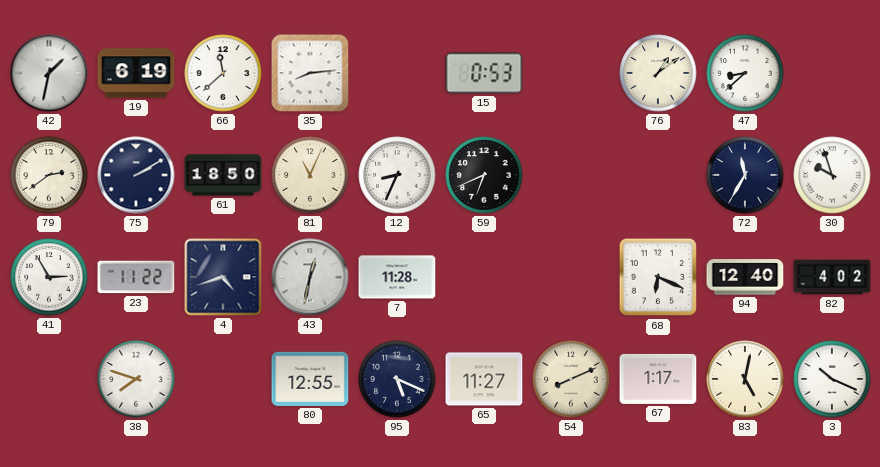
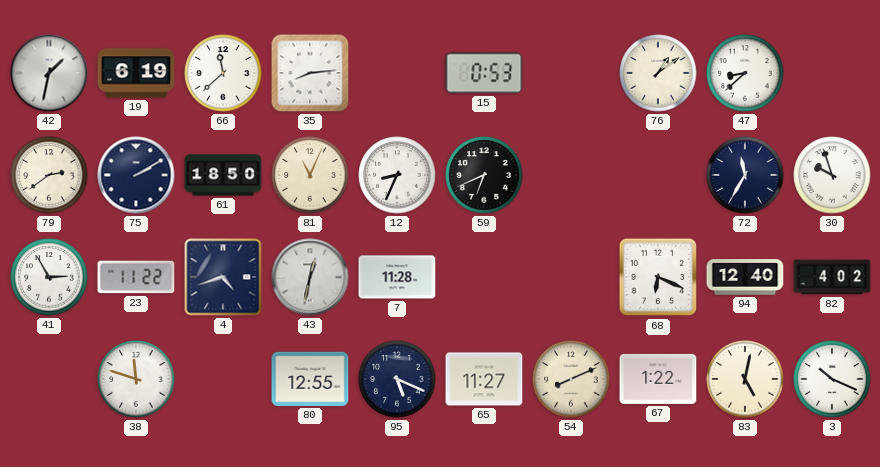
38: 7:48 -> 11:48 (136, 379)
67: 1:17 -> 1:22 (658, 379)
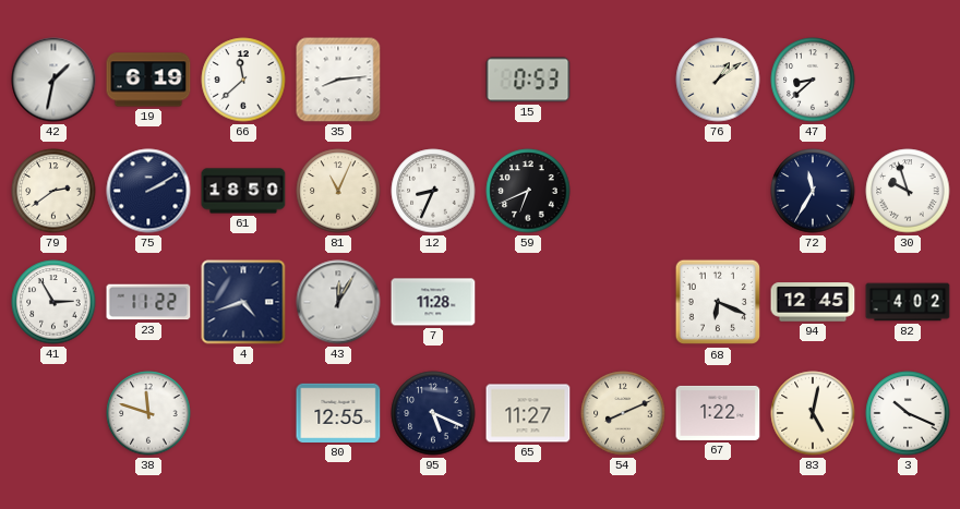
43: 12:32 -> 12:05 (338, 302)
94: 12:40 -> 12:45 (813, 302)
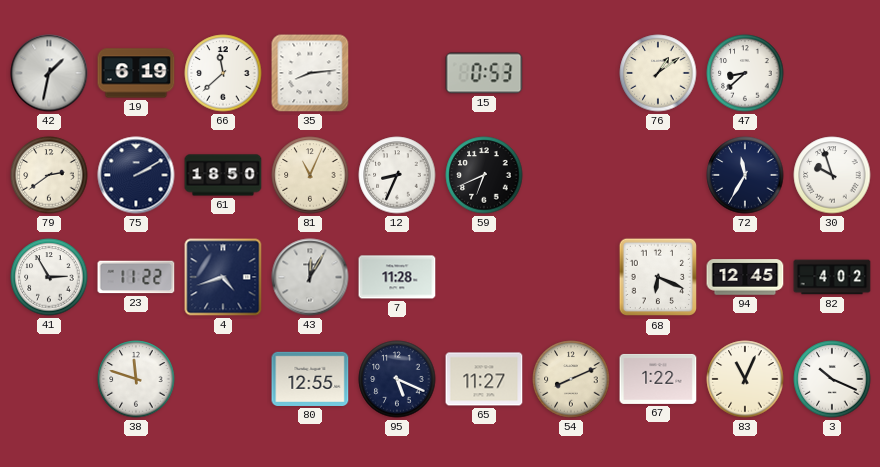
83: 5:02 -> 11:04 (745, 379)
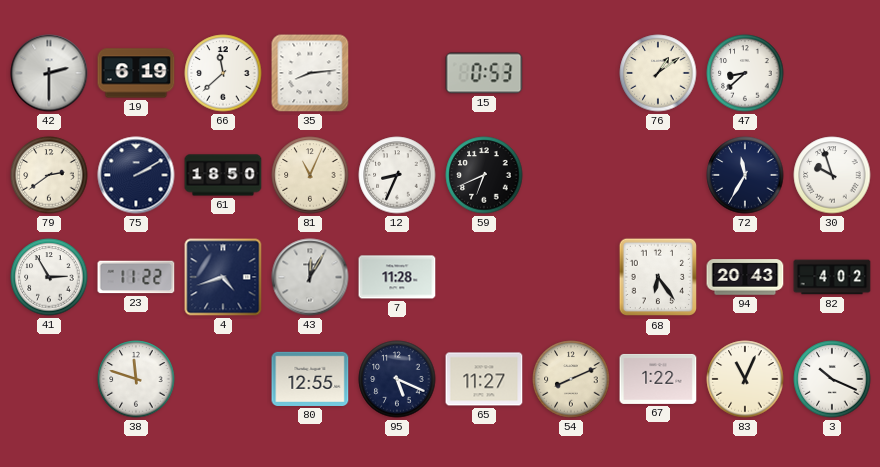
42: 1:32 -> 2:30 (49, 73)
68: 6:19 -> 6:24 (658, 277)
94: 12:45 -> 20:43 (745, 277)
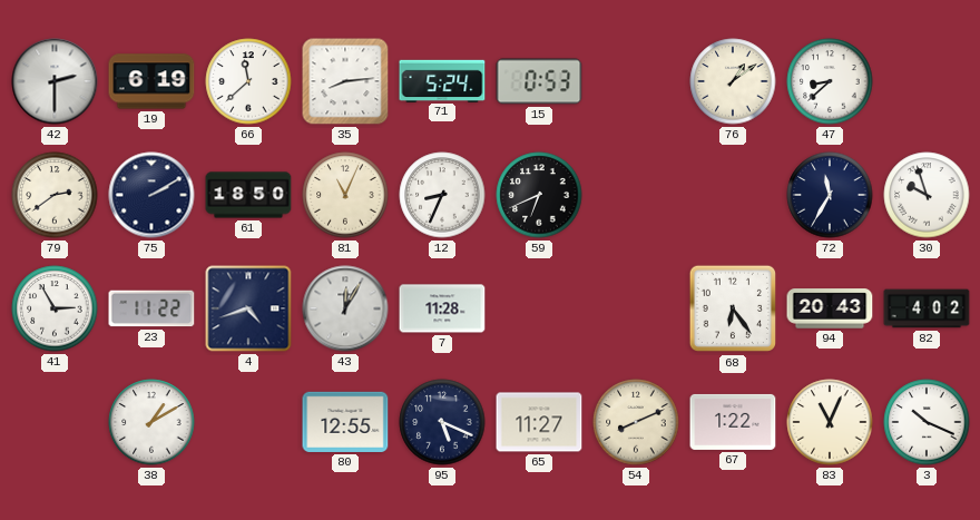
71: none -> 5:24 (442, 80)
38: 11:48 -> 1:10 (151, 422)
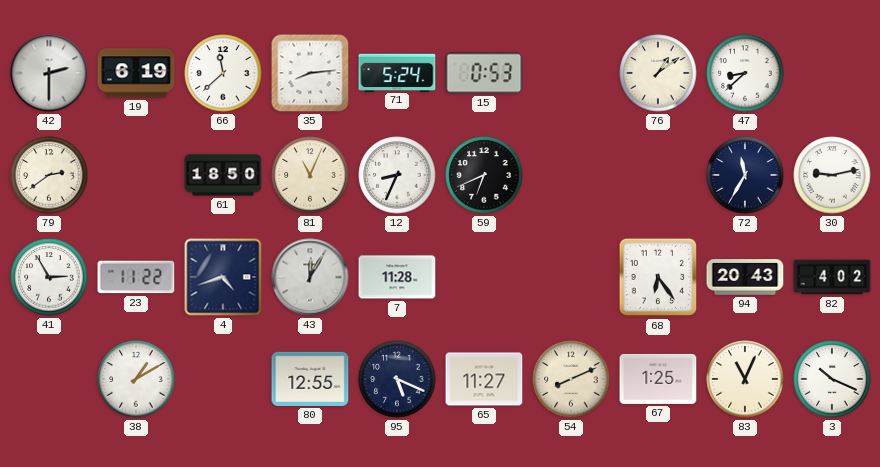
75: 2:10 -> none (151, 195)
30: 9:57 -> 9:13 (832, 175)
67: 1:22 -> 1:25 (658, 379)
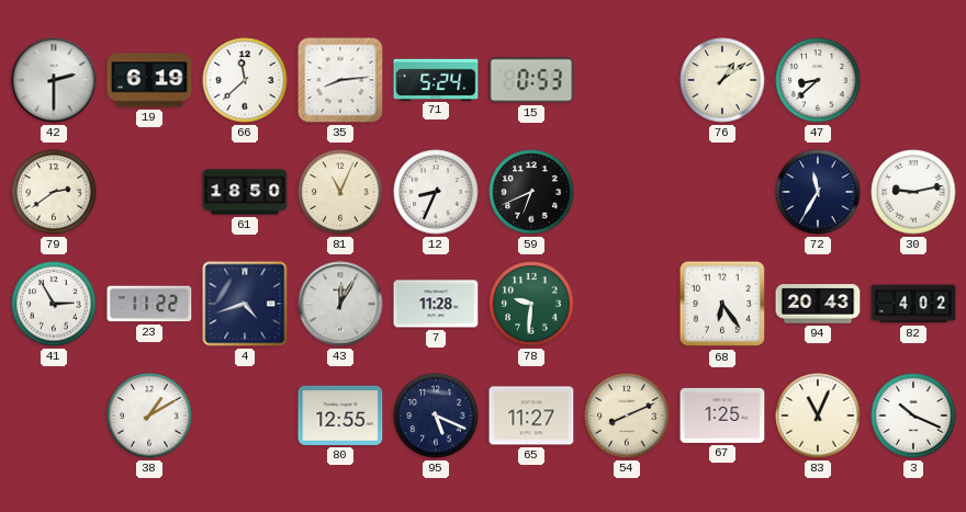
78: none -> 9:31 (531, 304)
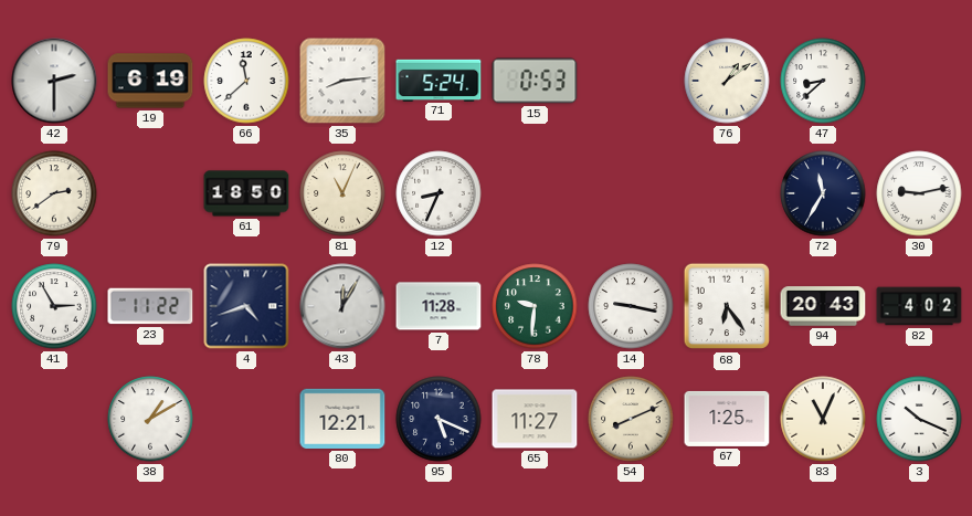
59: 6:41 -> none (531, 192)
14: none -> 9:17 (631, 306)
80: 12:55 -> 12:21 (342, 419)
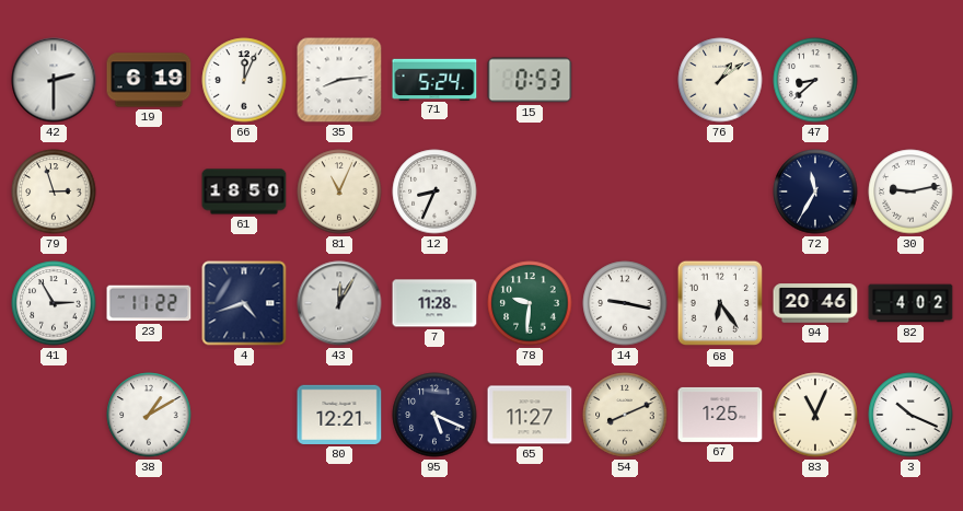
66: 11:38 -> 12:04 (244, 80)
79: 2:39 -> 2:57 (54, 191)
94: 20:43 -> 20:46 (815, 303)
